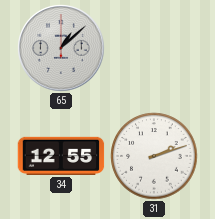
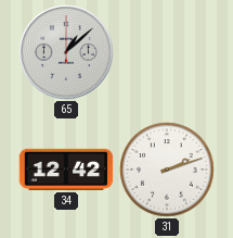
34: 12:55 -> 12:42 (66, 170)
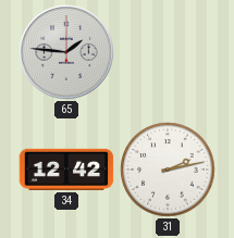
65: 1:08 -> 1:46 (66, 52)
31: 2:12 -> 2:13 (168, 170)
